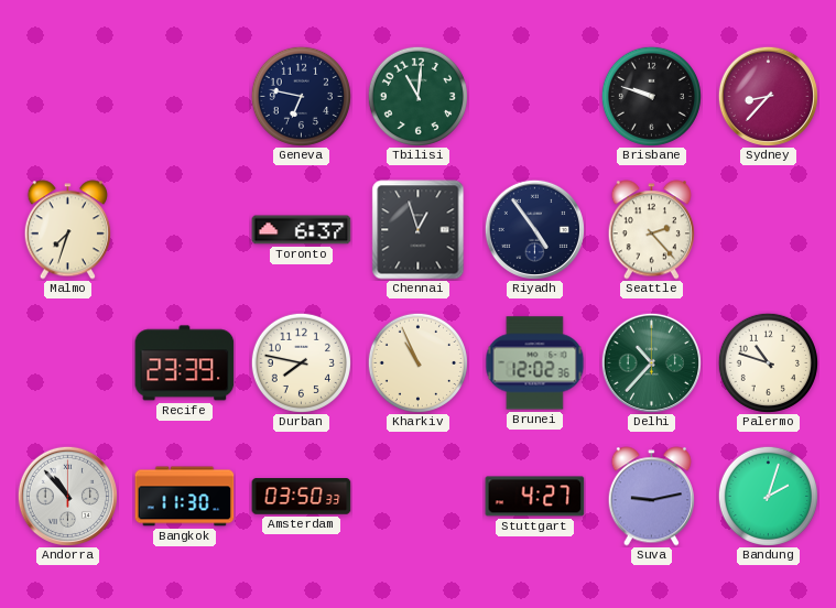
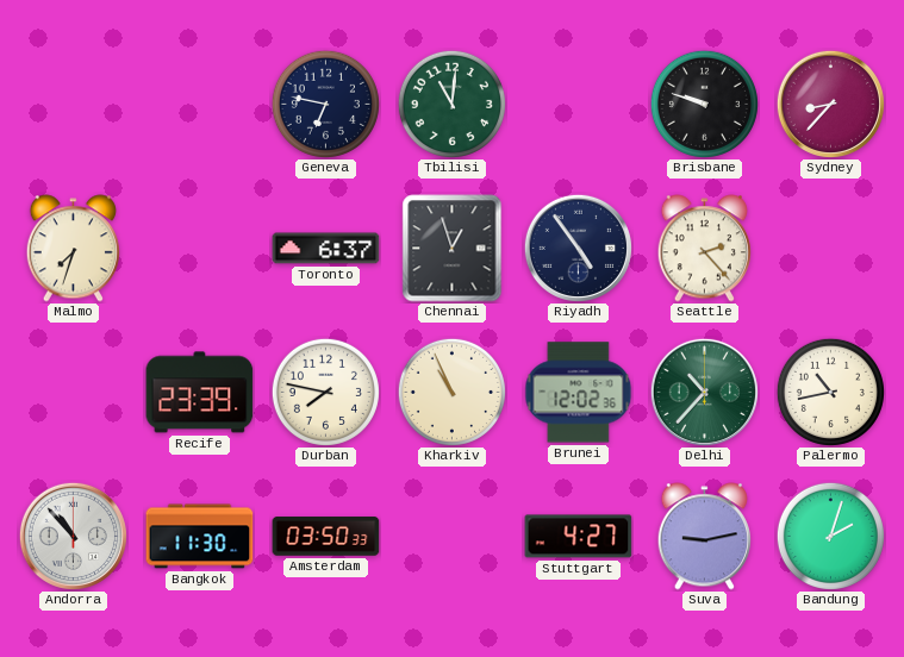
Palermo: 10:48 -> 10:43 (830, 392)
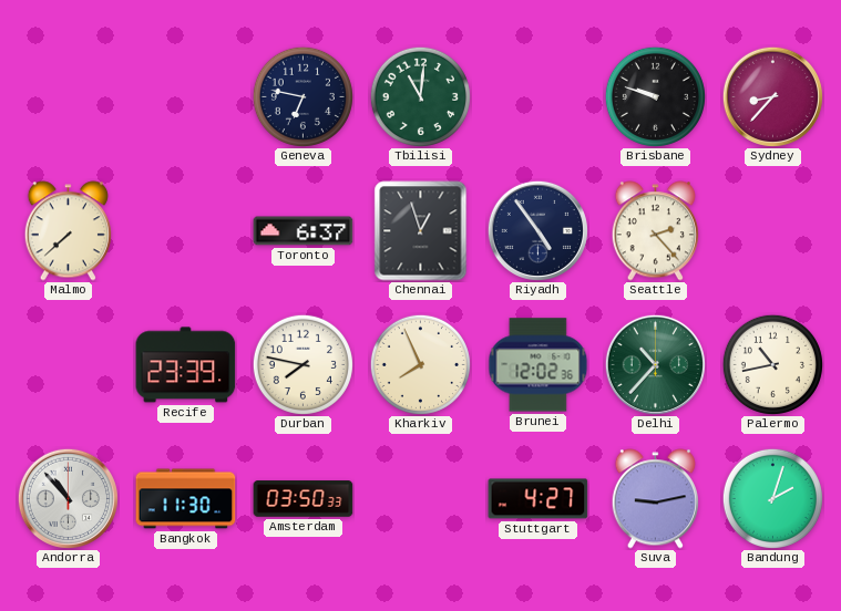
Malmo: 7:33 -> 7:38 (68, 231)
Kharkiv: 10:56 -> 7:56 (420, 364)
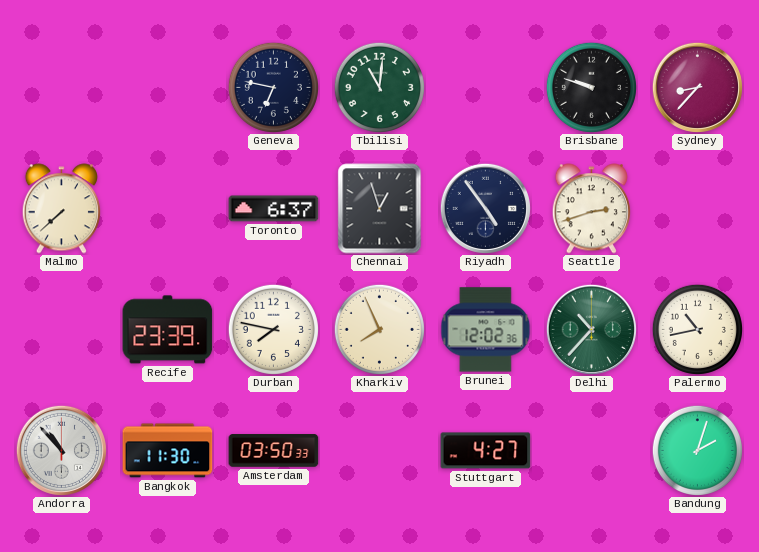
Seattle: 2:23 -> 2:42 (591, 209)
Suva: 9:13 -> none (655, 499)
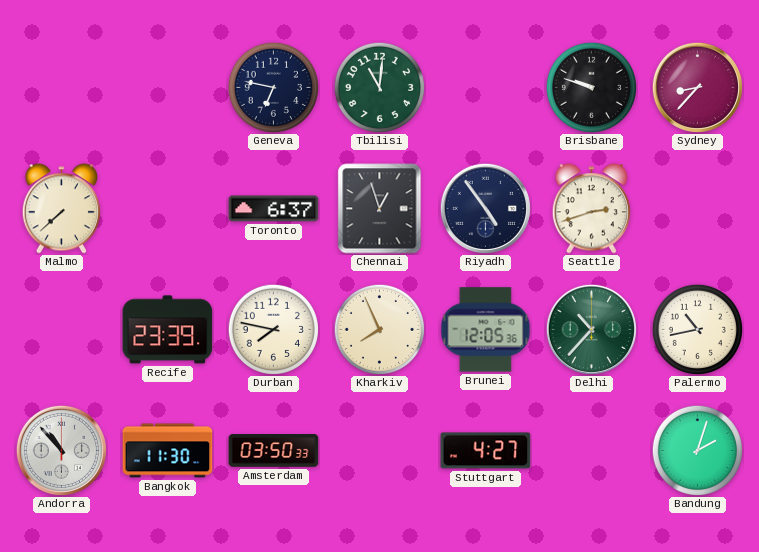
Brunei: 12:02 -> 12:05 (486, 330)
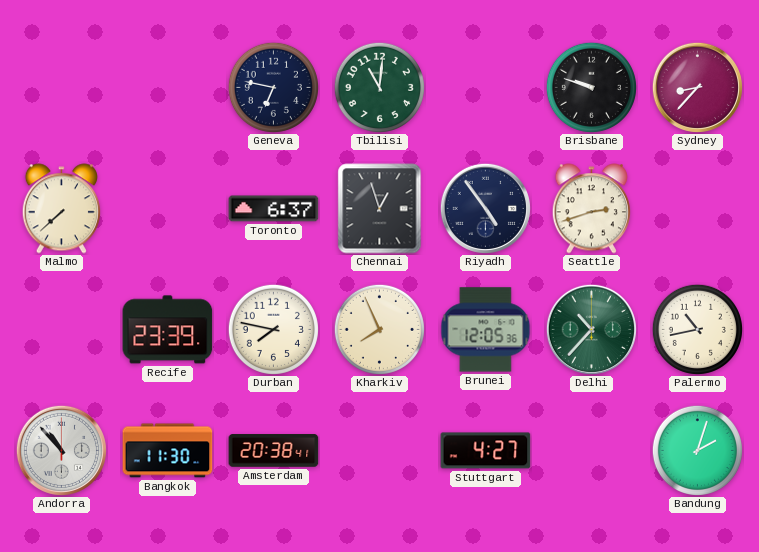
Amsterdam: 03:50 -> 20:38 (274, 451)
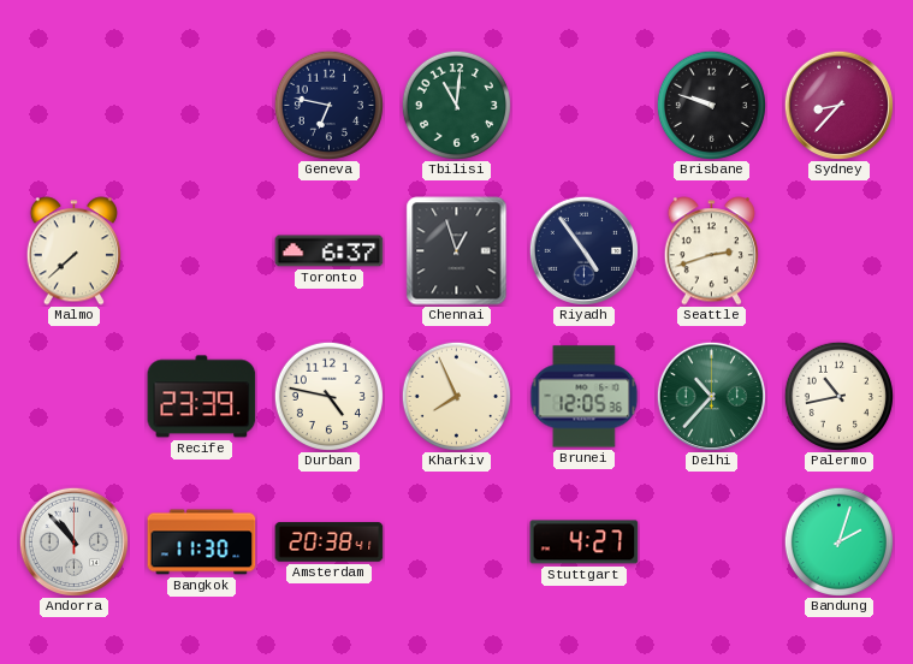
Durban: 7:47 -> 4:47 (328, 396)
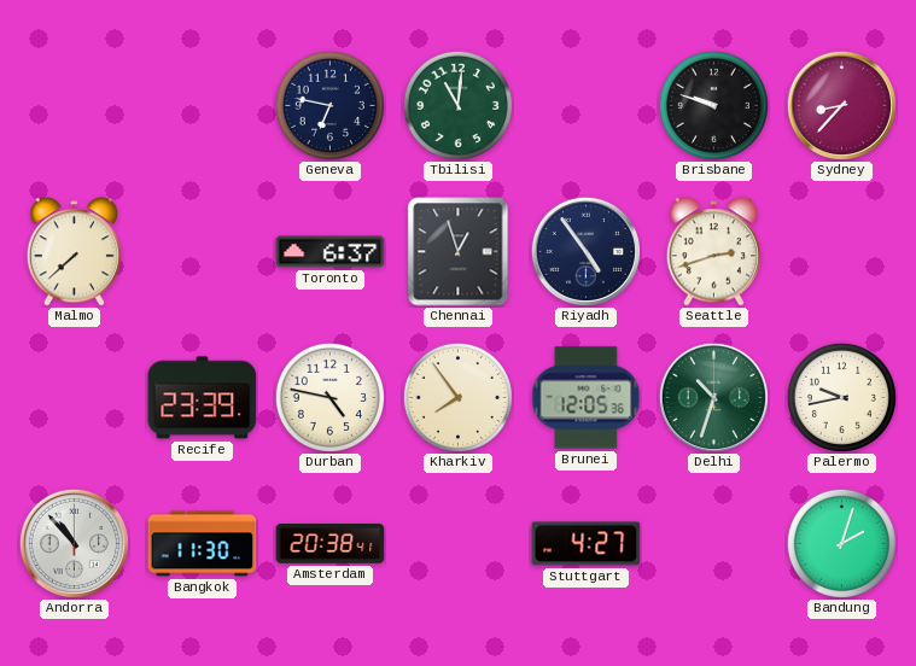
Kharkiv: 7:56 -> 7:54 (457, 397)
Delhi: 10:37 -> 10:33 (713, 397)
Palermo: 10:43 -> 9:43 (841, 397)
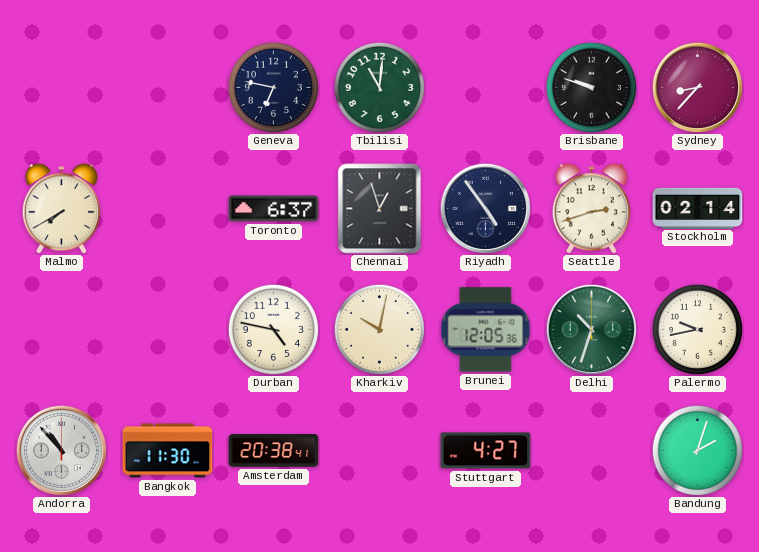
Malmo: 7:38 -> 7:40 (61, 209)
Stockholm: none -> 02:14 (698, 208)
Recife: 23:39 -> none (203, 398)
Kharkiv: 7:54 -> 10:02 (379, 329)
